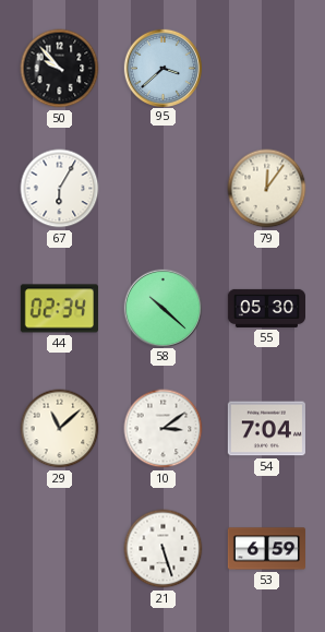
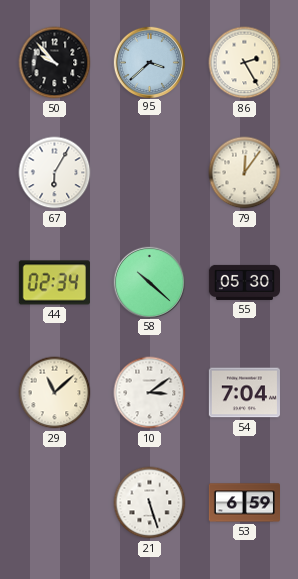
86: none -> 2:25 (245, 63)
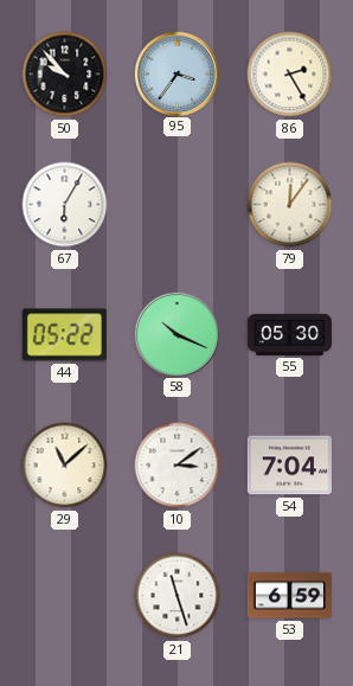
95: 3:38 -> 3:36 (176, 73)
44: 02:34 -> 05:22 (64, 335)
58: 10:22 -> 10:19 (176, 334)
21: 5:27 -> 11:27 (178, 596)
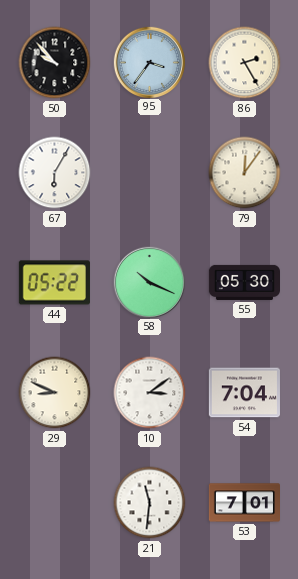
29: 11:08 -> 8:49 (55, 393)
21: 11:27 -> 11:31 (150, 503)
53: 6:59 -> 7:01 (244, 503)
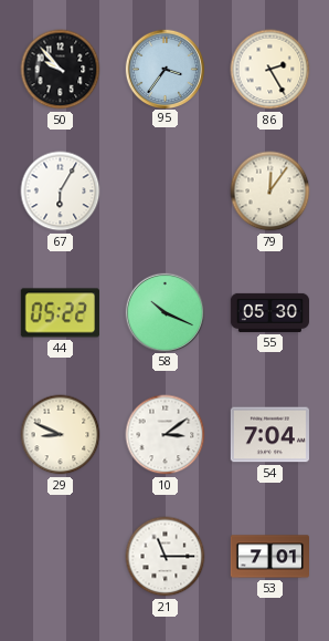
21: 11:31 -> 11:15 (166, 557)
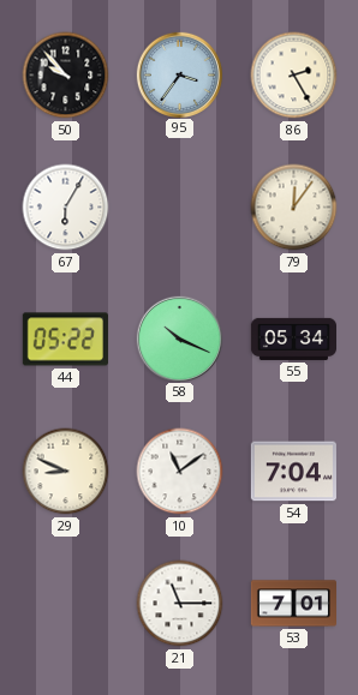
55: 05:30 -> 05:34 (293, 338)
10: 3:09 -> 11:09 (180, 472)
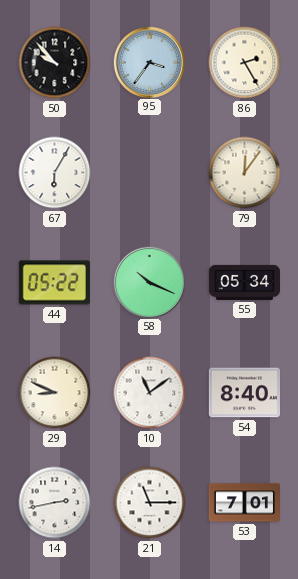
54: 7:04 -> 8:40 (244, 393)
14: none -> 2:43 (55, 503)
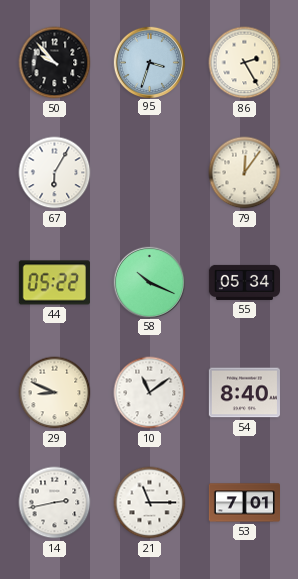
95: 3:36 -> 3:33 (149, 62)
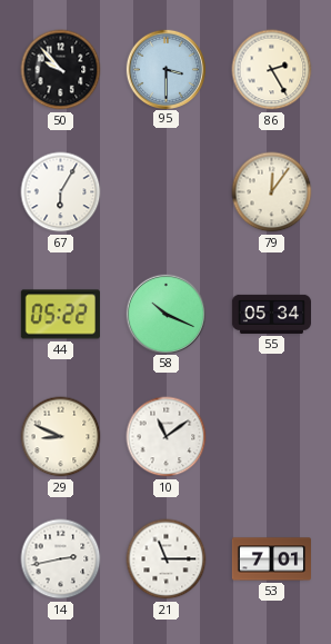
95: 3:33 -> 3:30 (165, 69)
54: 8:40 -> none (244, 393)
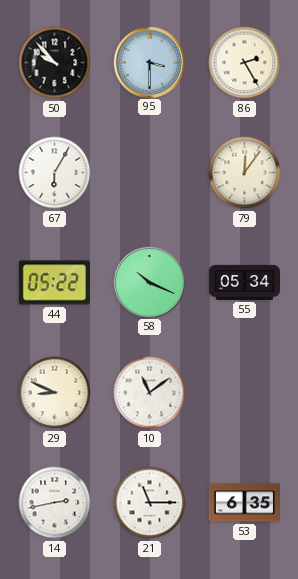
53: 7:01 -> 6:35 (244, 503)
